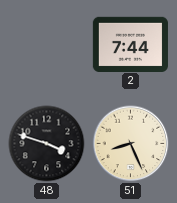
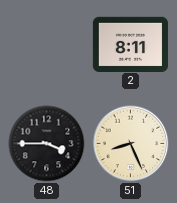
2: 7:44 -> 8:11 (130, 44)
48: 3:48 -> 3:45 (47, 144)
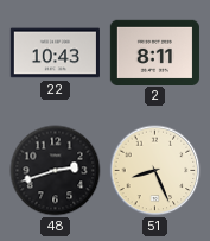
22: none -> 10:43 (55, 53)
48: 3:45 -> 2:42 (56, 171)
